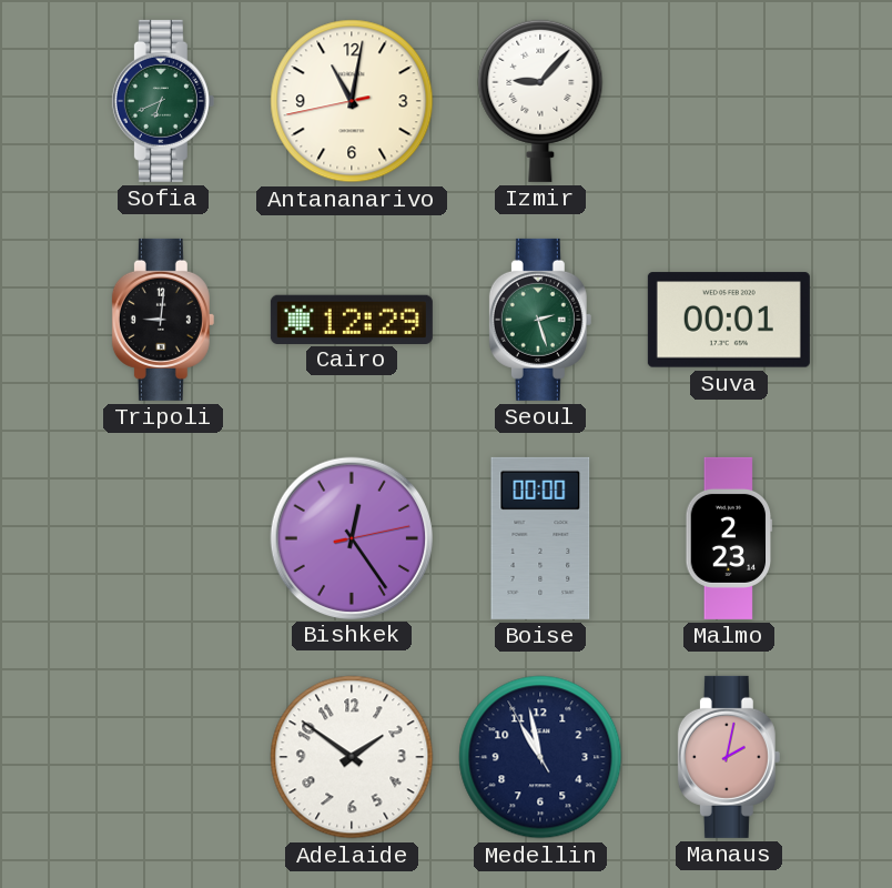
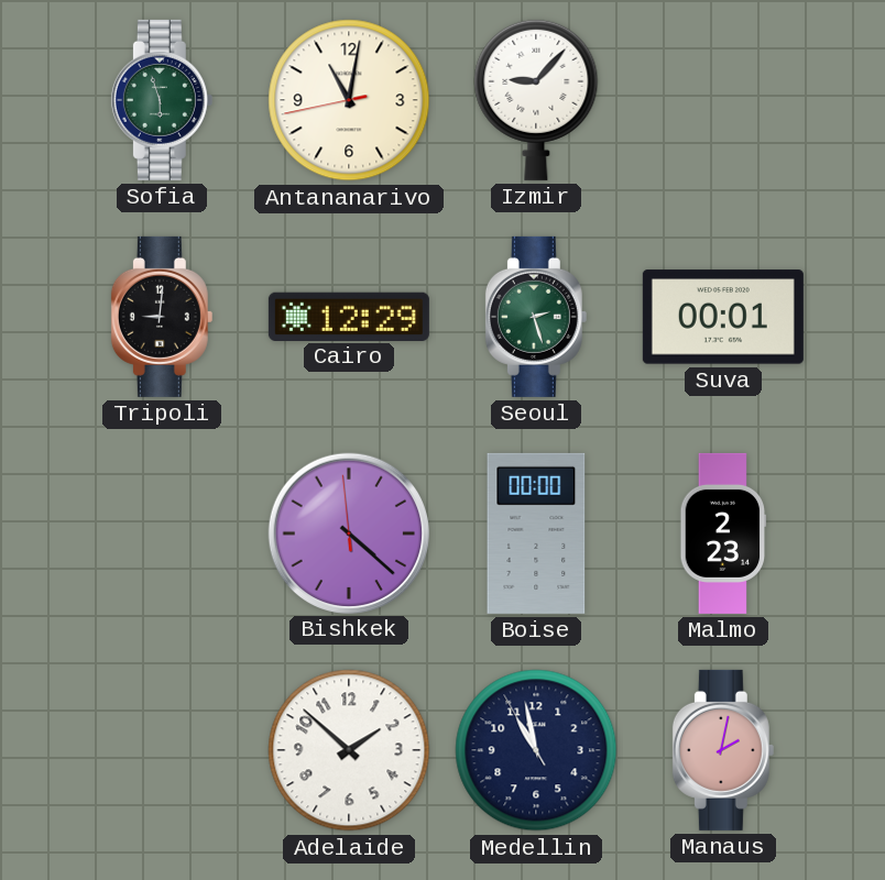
Sofia: 6:41 -> 5:57 (162, 100)
Bishkek: 12:24 -> 4:21 (348, 532)
Adelaide: 1:51 -> 1:52 (349, 750)
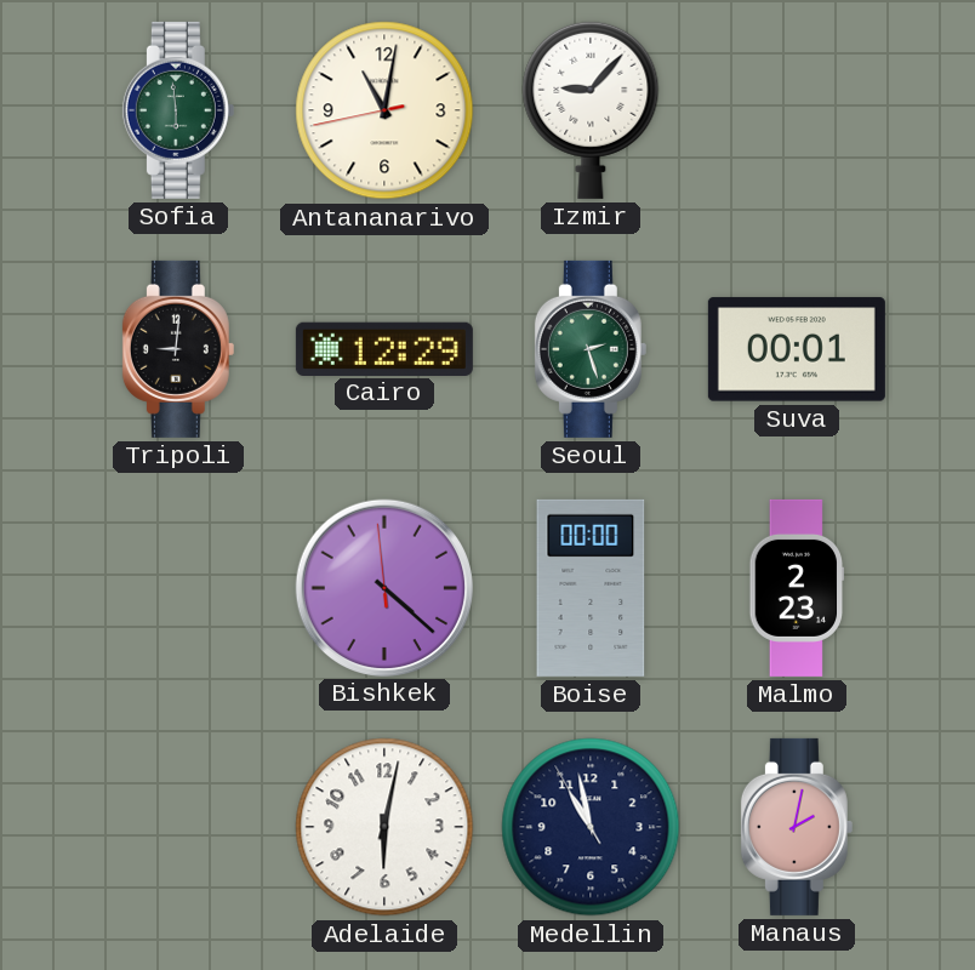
Sofia: 5:57 -> 5:59 (178, 110)
Adelaide: 1:52 -> 6:02 (384, 827)
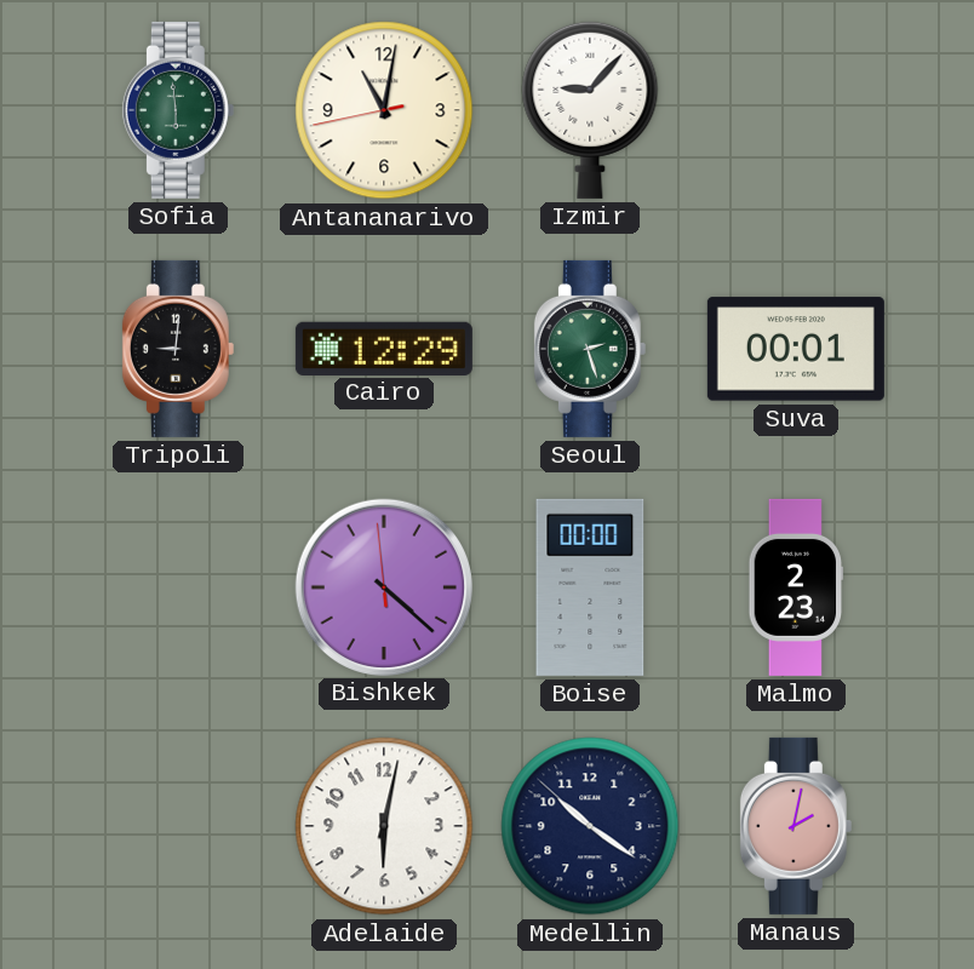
Medellin: 10:57 -> 10:20 (590, 826)
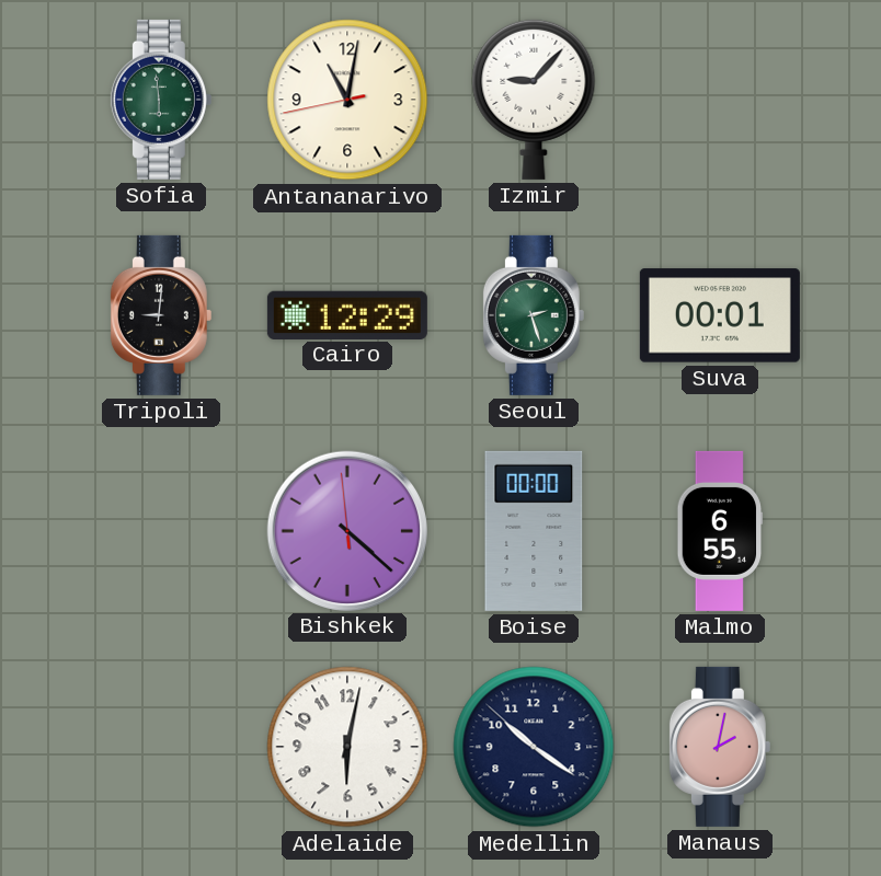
Malmo: 2:23 -> 6:55 (720, 531)
